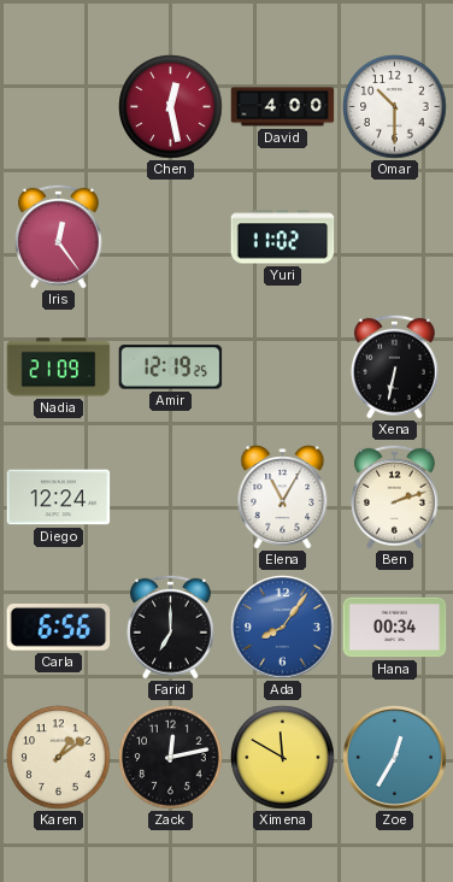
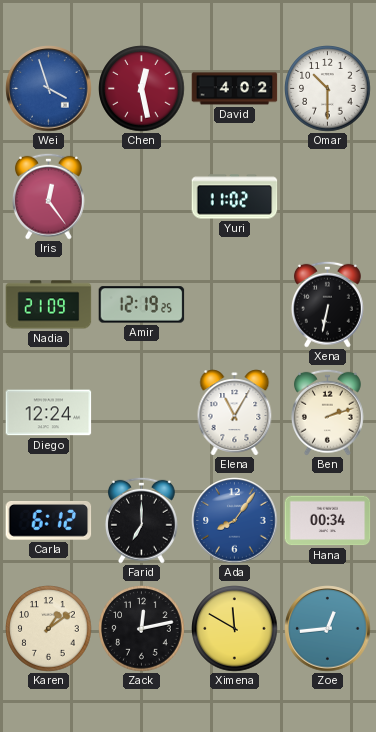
Wei: none -> 3:57 (49, 89)
David: 4:00 -> 4:02 (235, 89)
Carla: 6:56 -> 6:12 (49, 521)
Zoe: 12:35 -> 12:44 (328, 629)
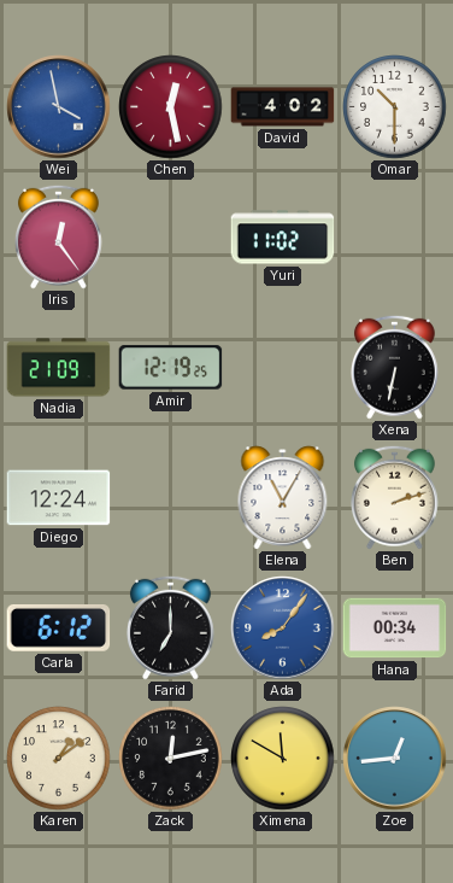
Wei: 3:57 -> 3:58 (59, 107)
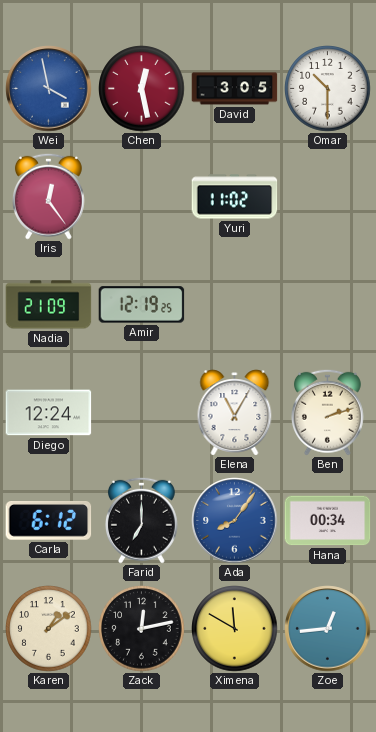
David: 4:02 -> 3:05 (235, 89)
Xena: 6:32 -> none (394, 367)
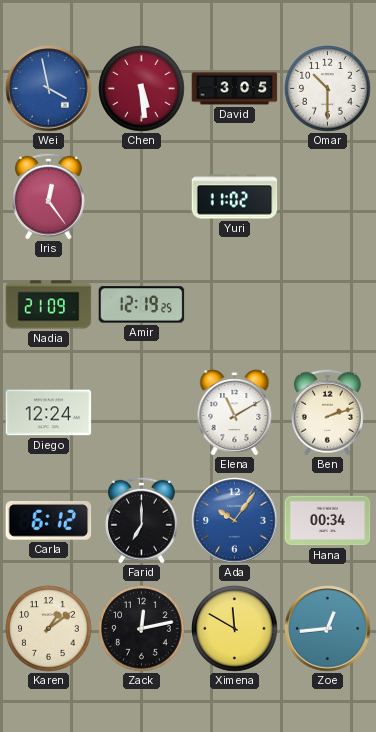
Chen: 12:28 -> 5:29 (142, 89)
Elena: 11:05 -> 11:10 (235, 413)
Ada: 8:06 -> 10:06 (235, 521)
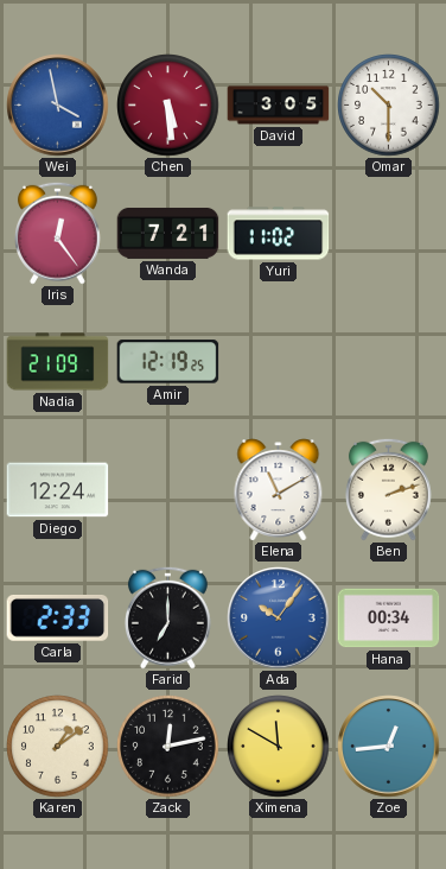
Wanda: none -> 7:21 (168, 233)
Carla: 6:12 -> 2:33 (58, 619)
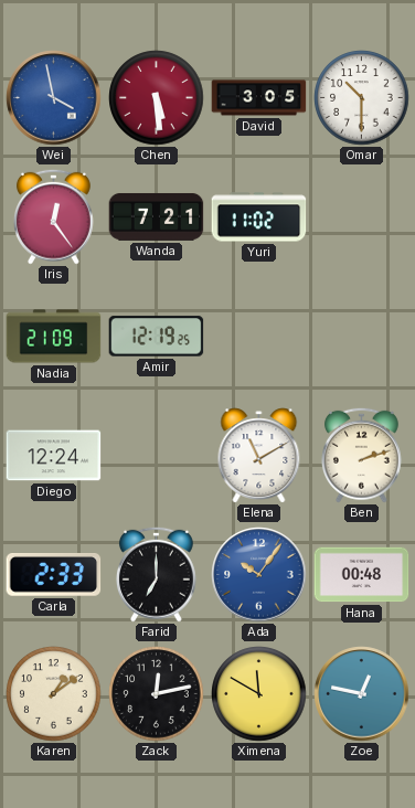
Hana: 00:34 -> 00:48 (362, 575)
Zoe: 12:44 -> 12:47 (362, 694)
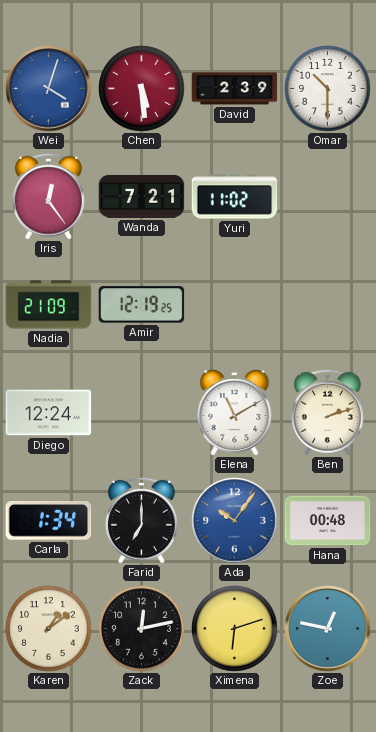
Wei: 3:58 -> 4:03 (49, 89)
David: 3:05 -> 2:39 (235, 89)
Carla: 2:33 -> 1:34 (49, 521)
Ximena: 11:50 -> 6:12 (235, 629)
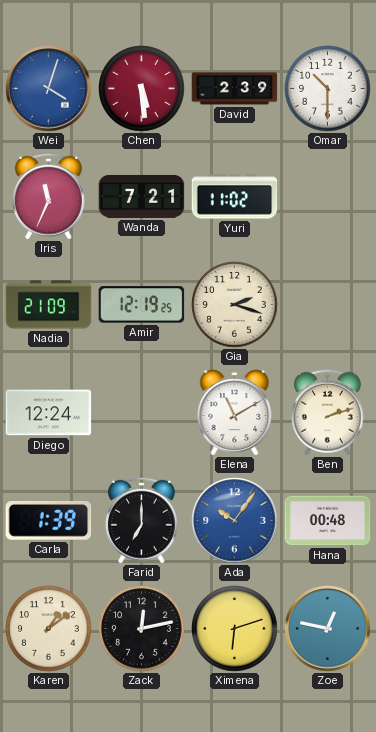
Iris: 12:24 -> 11:34 (48, 196)
Gia: none -> 2:18 (235, 305)
Carla: 1:34 -> 1:39 (49, 521)
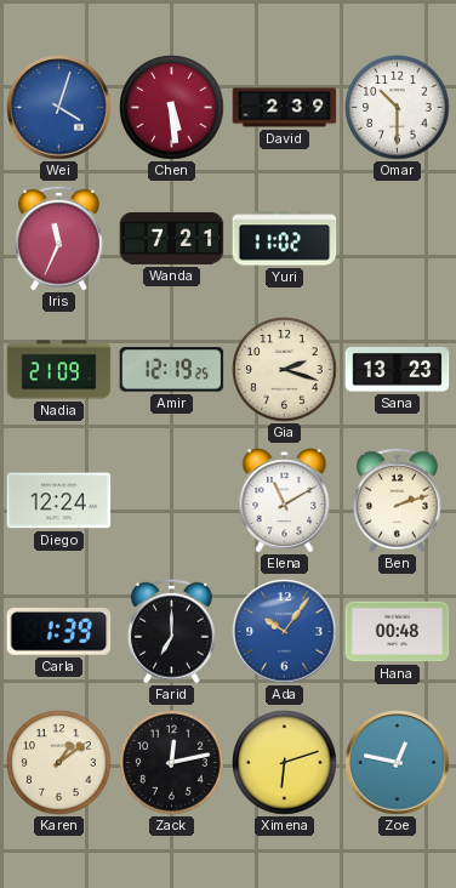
Sana: none -> 13:23 (398, 369)
